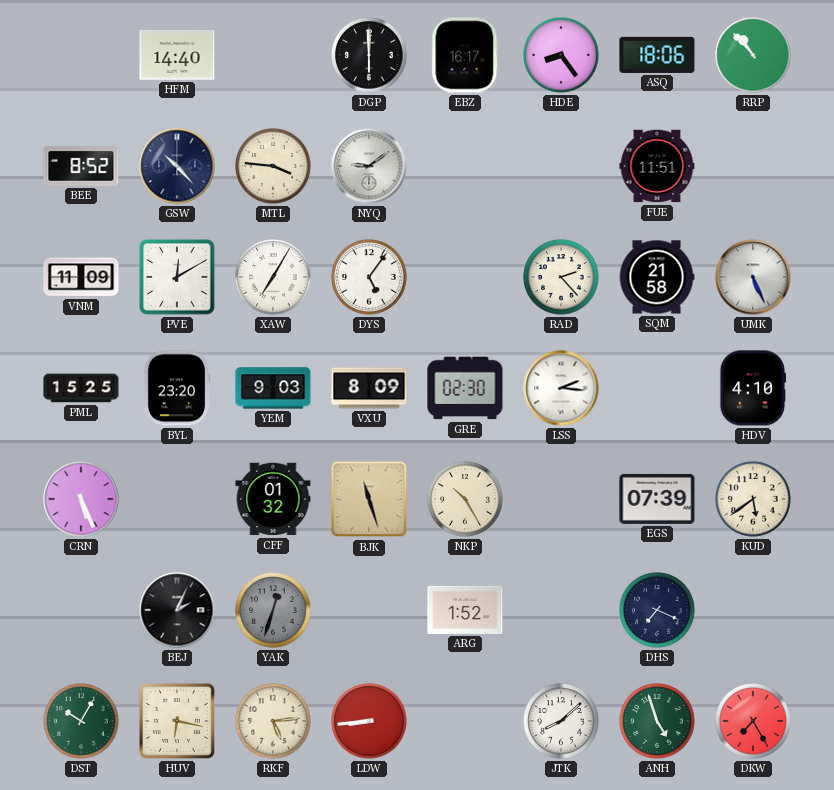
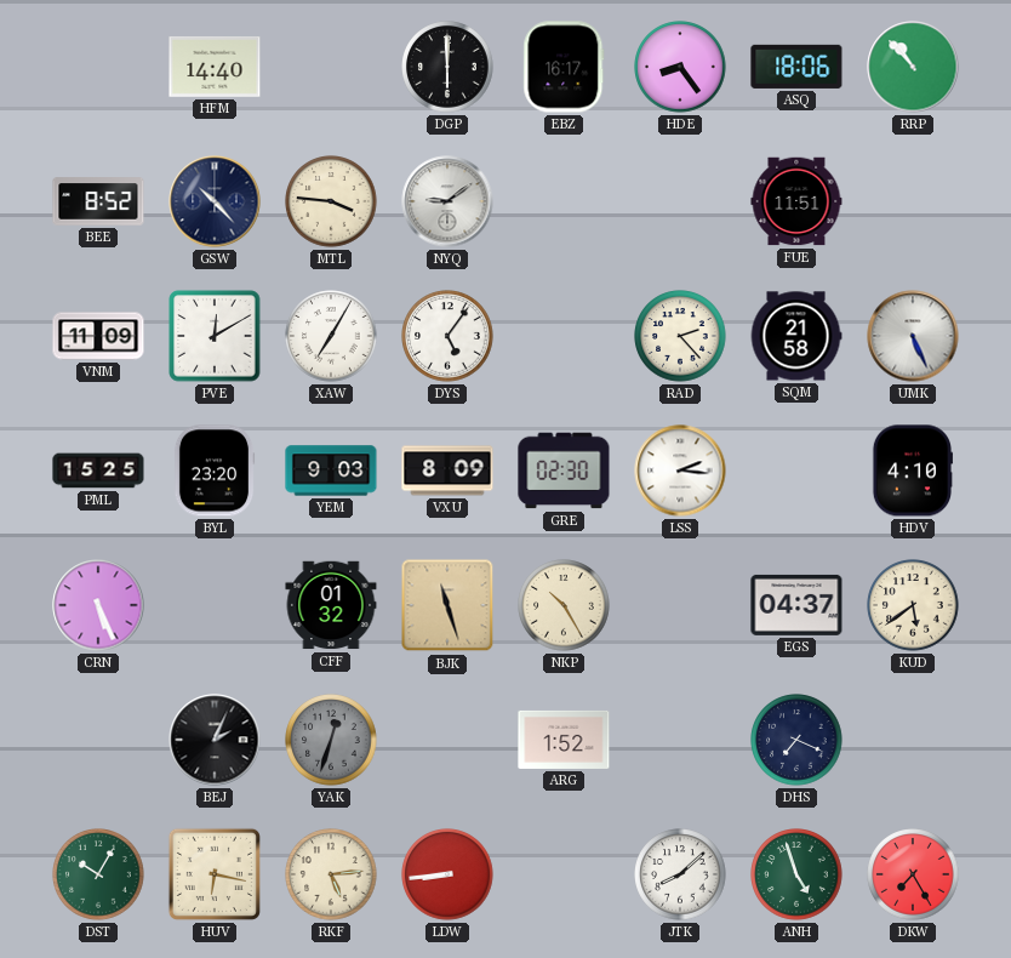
EGS: 07:39 -> 04:37 (796, 605)
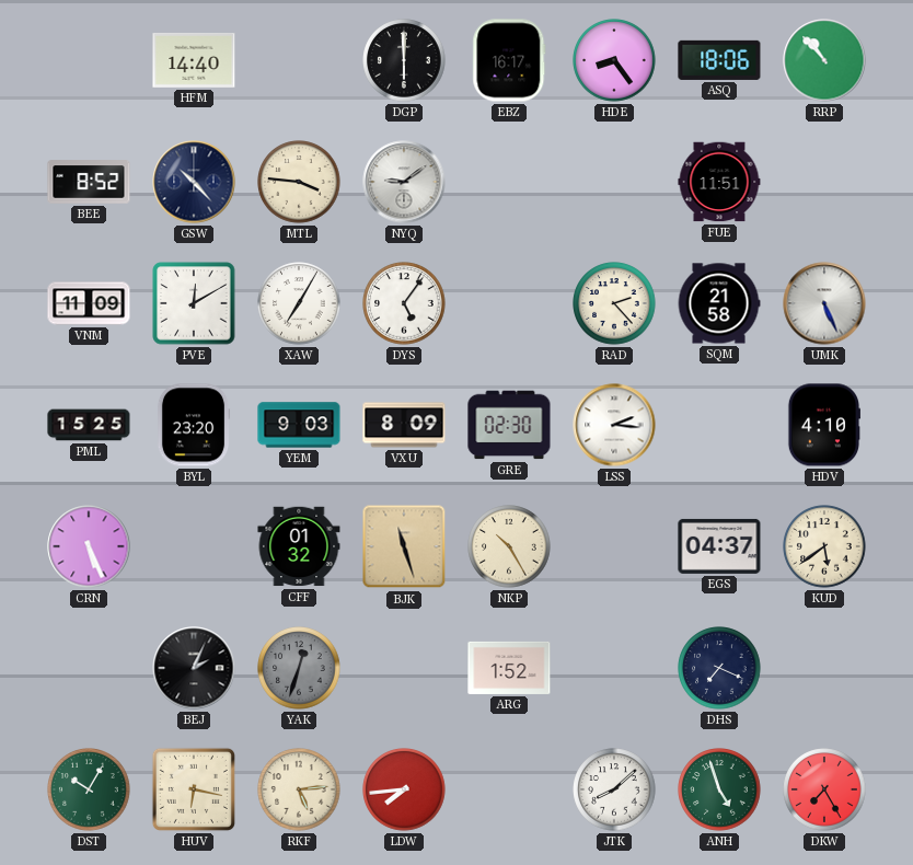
LDW: 8:44 -> 7:44 (404, 789)
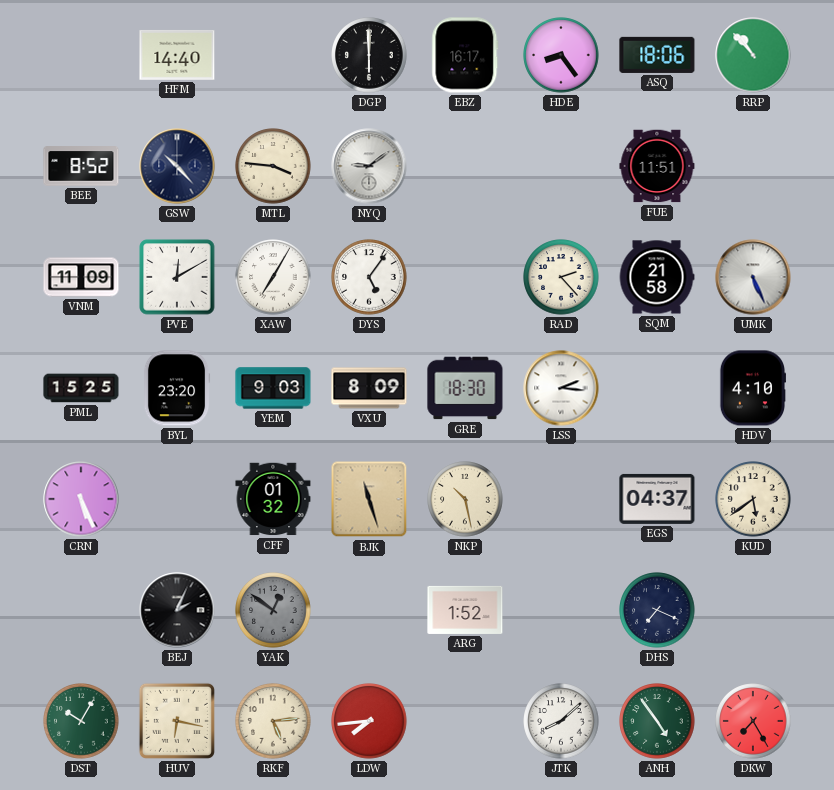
GRE: 02:30 -> 18:30 (465, 388)
NKP: 10:25 -> 10:28 (465, 499)
YAK: 12:33 -> 12:51 (273, 610)
ANH: 4:57 -> 4:54 (657, 721)
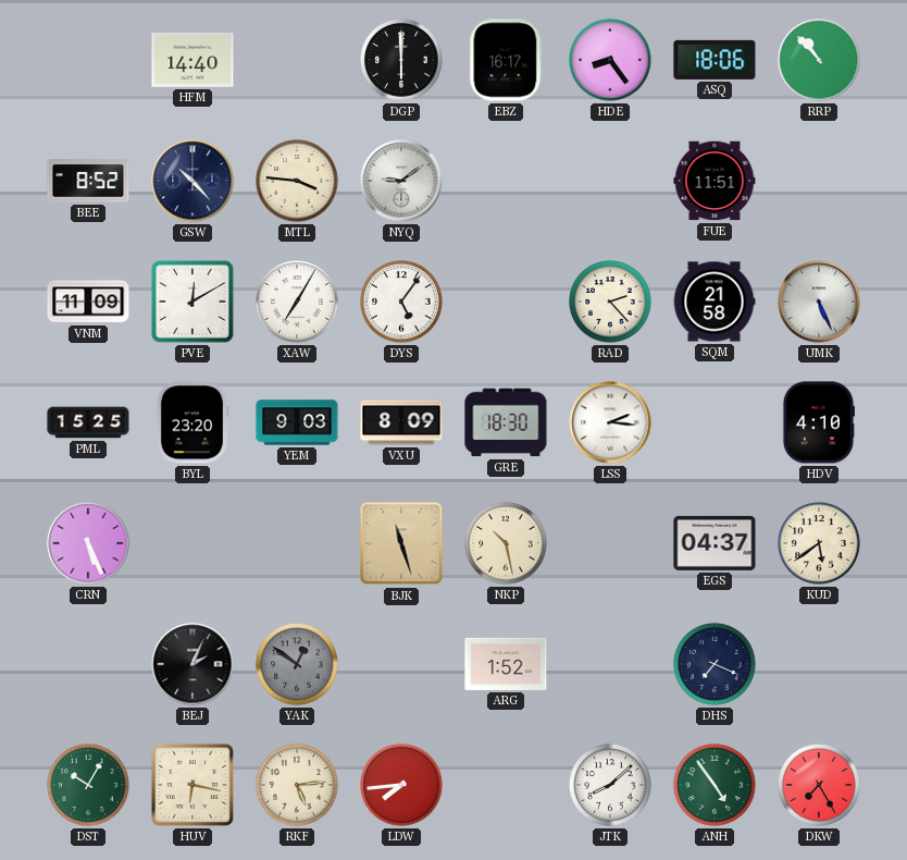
CFF: 01:32 -> none (273, 499)
